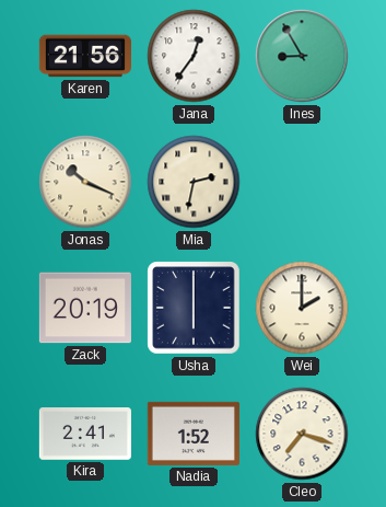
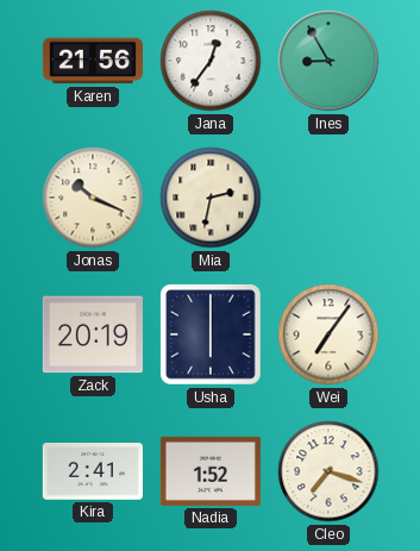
Wei: 2:00 -> 7:06 (328, 334)
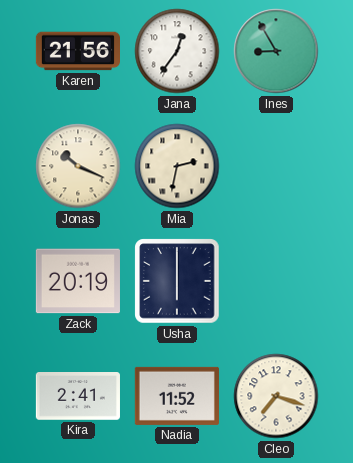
Wei: 7:06 -> none (328, 334)
Nadia: 1:52 -> 11:52 (177, 396)
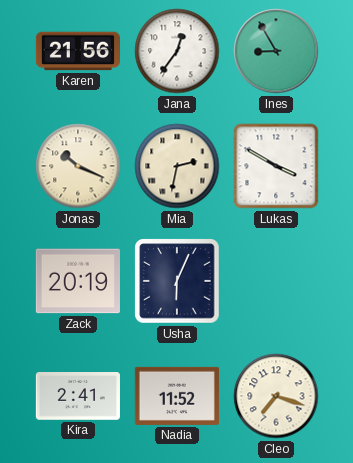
Lukas: none -> 3:50 (276, 166)
Usha: 6:00 -> 6:04 (177, 281)
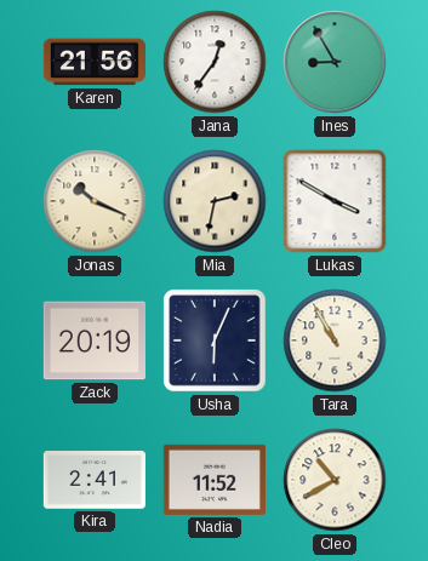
Tara: none -> 10:55 (335, 340)
Cleo: 7:18 -> 10:40 (335, 480)
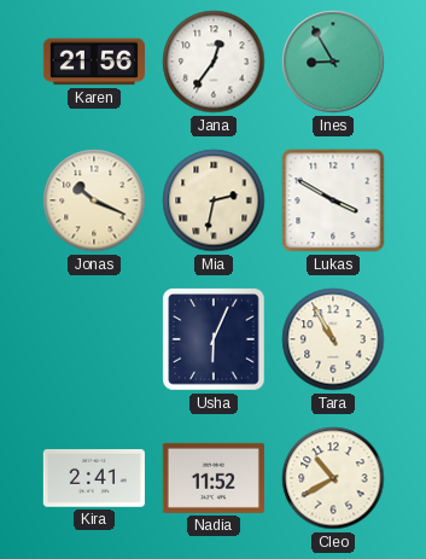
Zack: 20:19 -> none (95, 340)
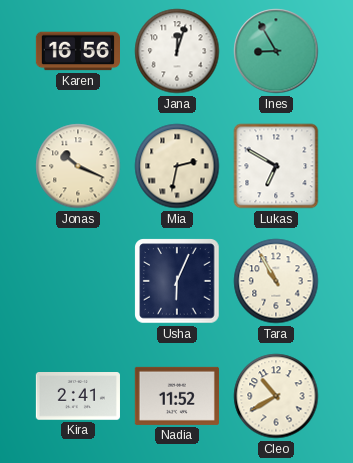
Karen: 21:56 -> 16:56 (77, 51)
Jana: 12:36 -> 12:03 (177, 51)
Lukas: 3:50 -> 6:50 (276, 166)
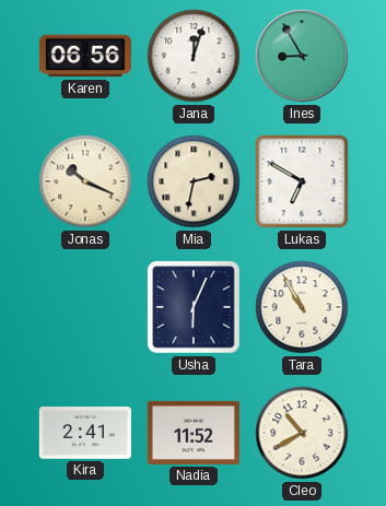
Karen: 16:56 -> 06:56 (84, 56)
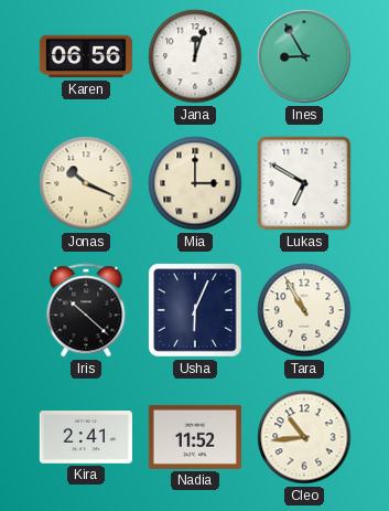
Mia: 2:32 -> 3:00 (195, 183)
Iris: none -> 10:22 (86, 310)
Cleo: 10:40 -> 10:44 (304, 437)
